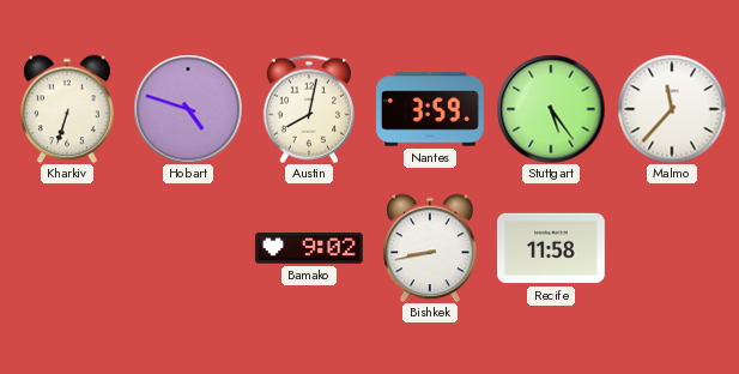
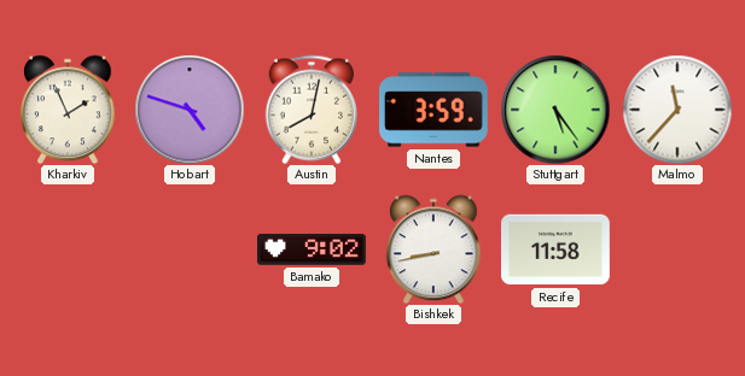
Kharkiv: 6:33 -> 1:56 (68, 110)
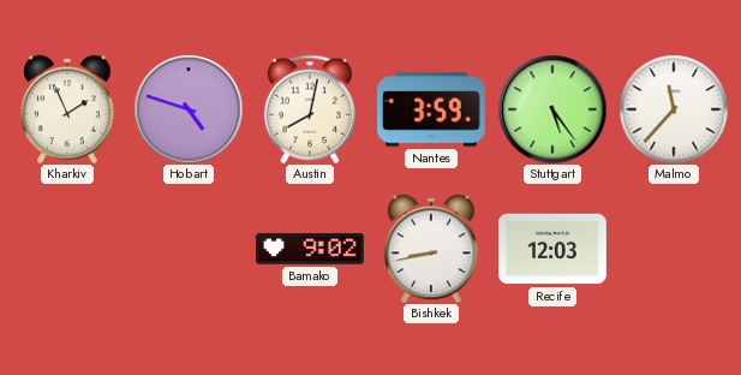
Recife: 11:58 -> 12:03 (554, 249)
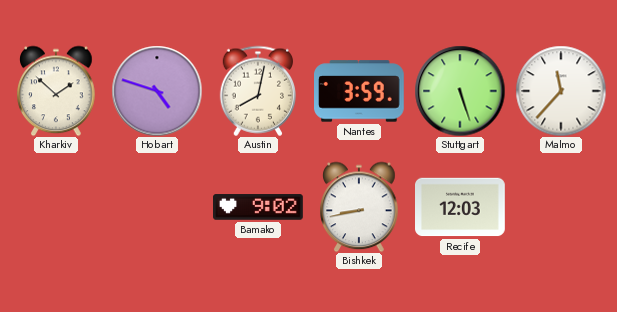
Kharkiv: 1:56 -> 1:52 (56, 91)
Stuttgart: 5:24 -> 5:27 (460, 91)
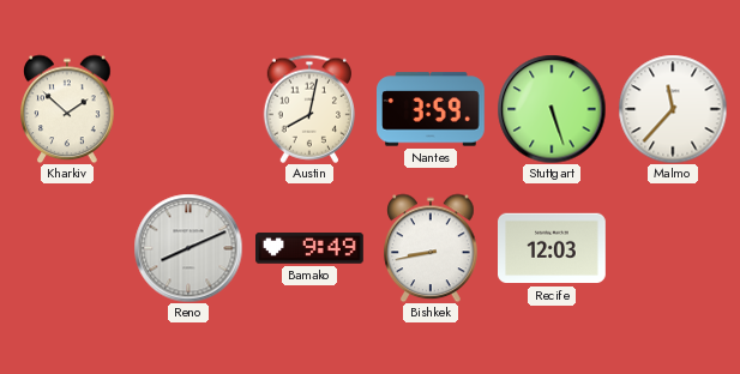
Hobart: 4:48 -> none (157, 91)
Reno: none -> 8:11 (188, 248)
Bamako: 9:02 -> 9:49 (311, 248)
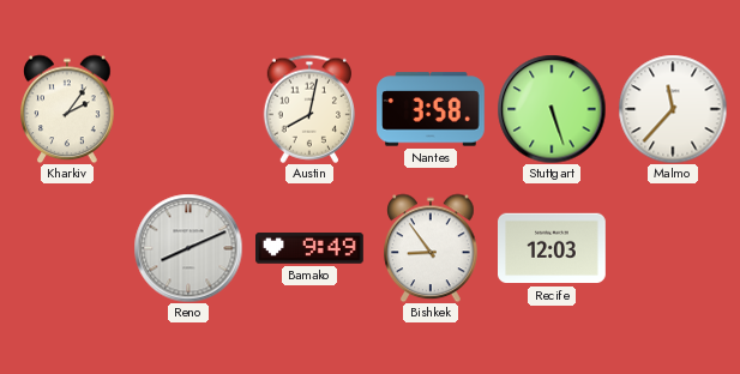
Kharkiv: 1:52 -> 2:06 (67, 109)
Nantes: 3:59 -> 3:58 (432, 109)
Bishkek: 8:43 -> 8:54 (431, 248)
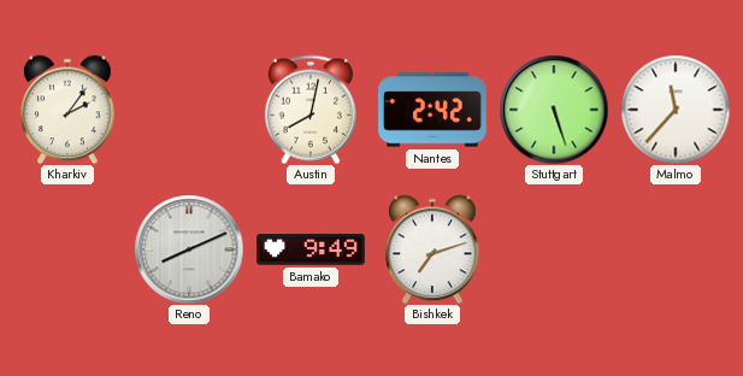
Nantes: 3:58 -> 2:42 (434, 110)
Bishkek: 8:54 -> 7:12 (432, 249)
Recife: 12:03 -> none (553, 248)
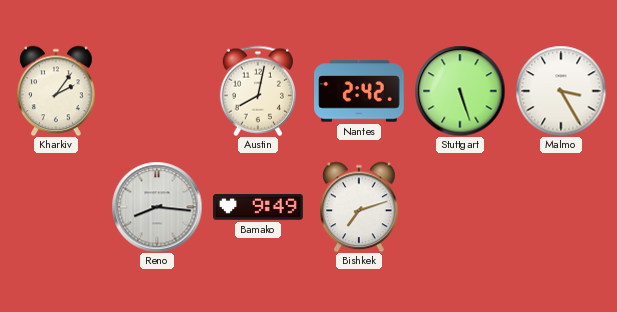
Malmo: 11:37 -> 3:25 (561, 91)
Reno: 8:11 -> 8:16 (157, 207)
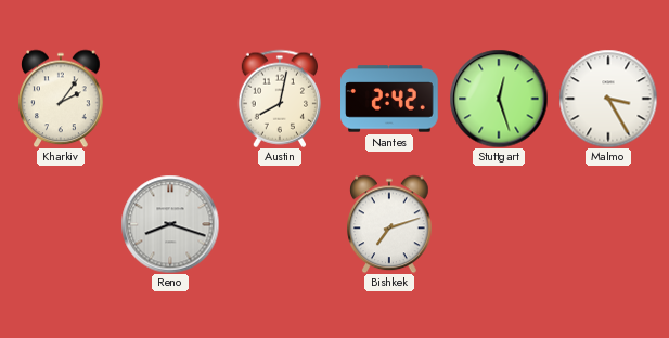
Stuttgart: 5:27 -> 12:27 (499, 99)
Reno: 8:16 -> 8:18 (170, 224)
Bamako: 9:49 -> none (259, 207)
